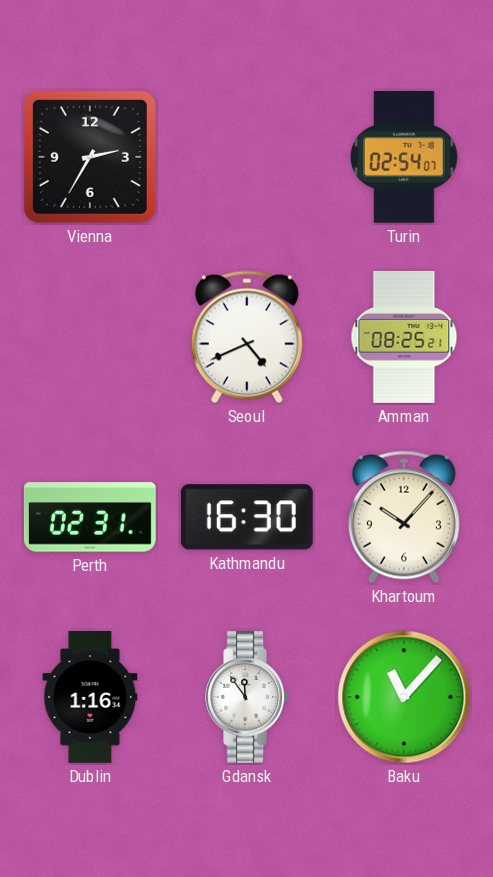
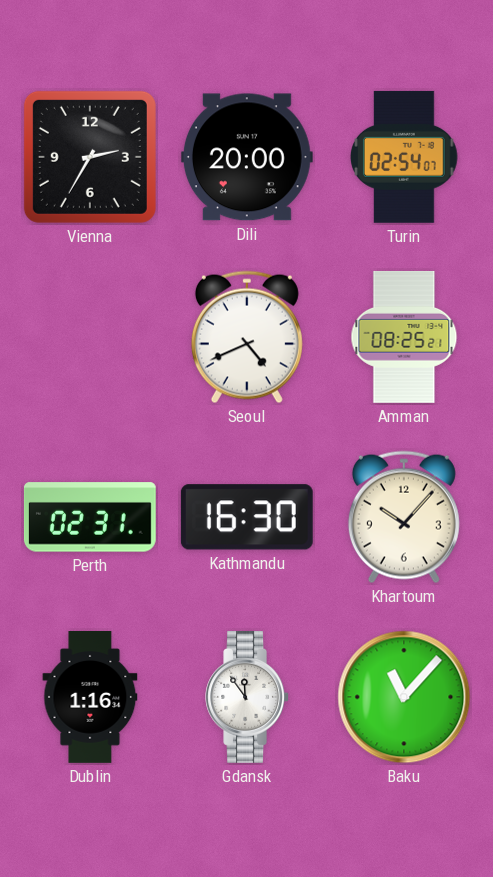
Dili: none -> 20:00 (247, 157)
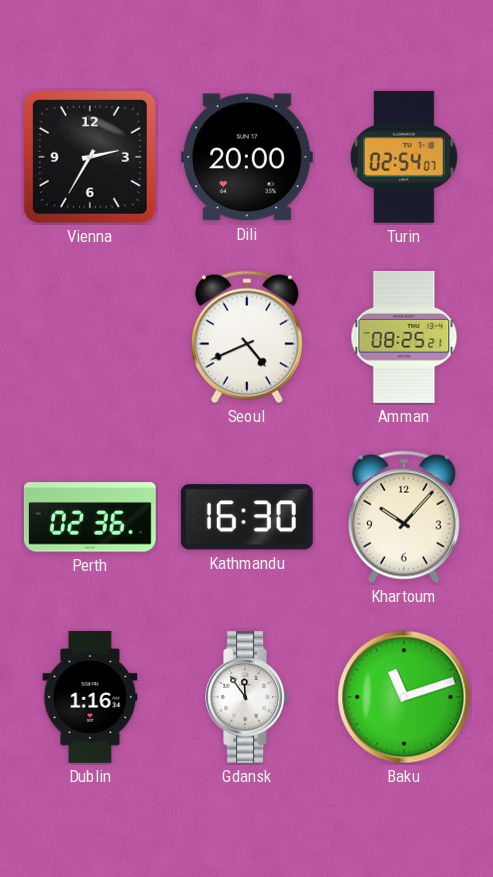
Perth: 02:31 -> 02:36 (90, 517)
Baku: 11:07 -> 11:12 (404, 697)
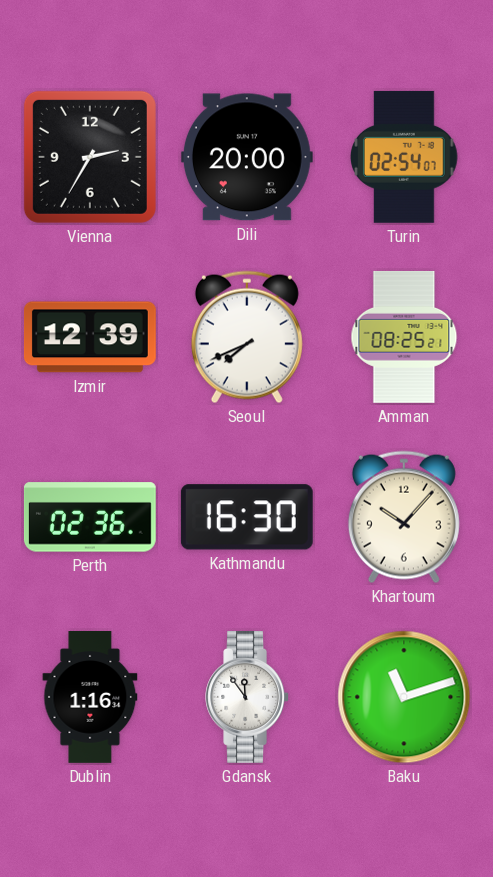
Izmir: none -> 12:39 (90, 337)
Seoul: 4:41 -> 7:41 (247, 337)
